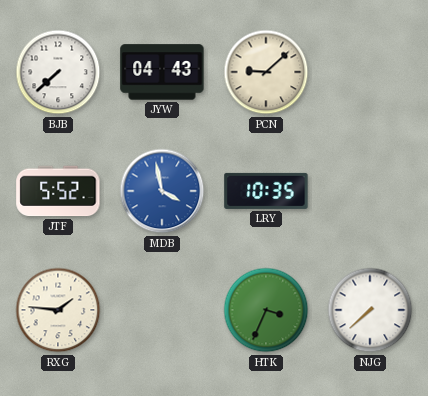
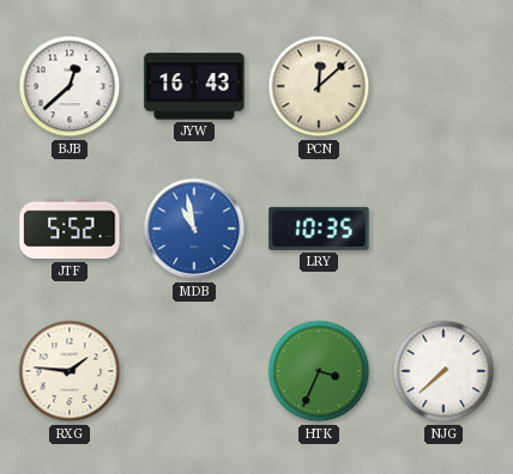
BJB: 7:38 -> 12:38 (70, 86)
JYW: 04:43 -> 16:43 (194, 86)
PCN: 9:08 -> 12:08 (319, 86)
MDB: 3:58 -> 10:58 (194, 229)
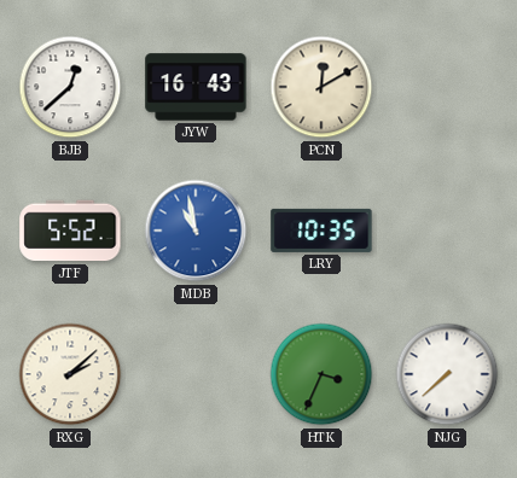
PCN: 12:08 -> 12:10 (321, 87)
RXG: 1:46 -> 2:08 (70, 374)
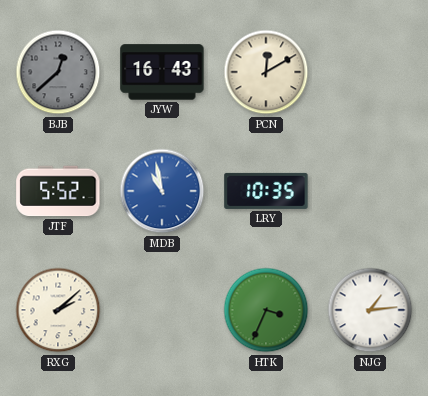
BJB dial: white -> grey (58, 72)
NJG: 7:38 -> 1:14 (370, 310)
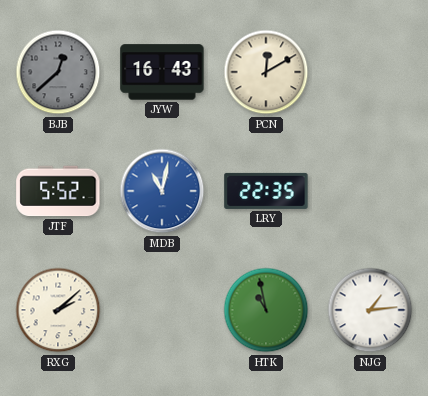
MDB: 10:58 -> 11:02 (162, 191)
LRY: 10:35 -> 22:35 (266, 191)
HTK: 3:34 -> 10:58 (266, 310)
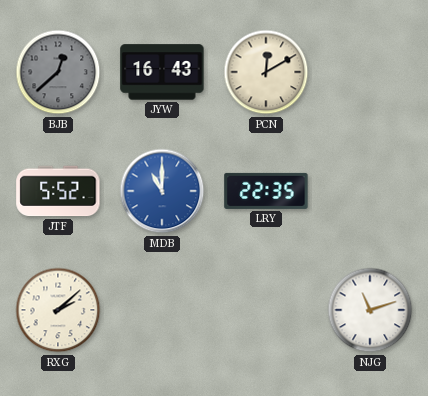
MDB: 11:02 -> 11:00 (162, 191)
HTK: 10:58 -> none (266, 310)
NJG: 1:14 -> 11:12 (370, 310)
